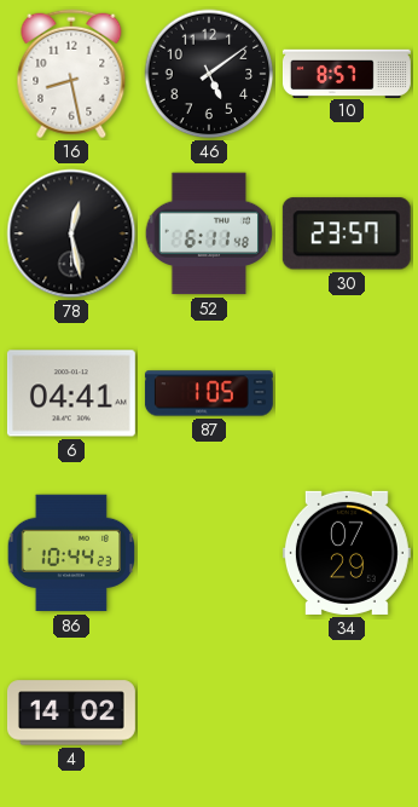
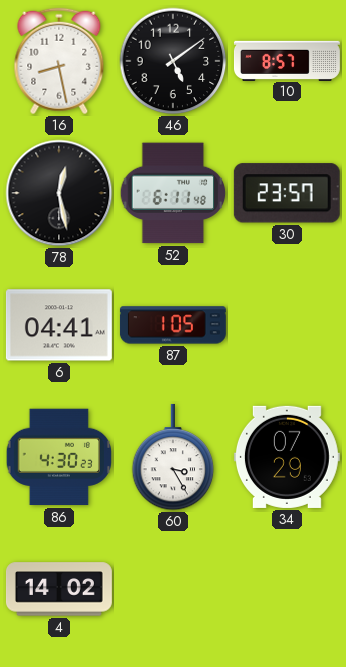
86: 10:44 -> 4:30 (59, 457)
60: none -> 3:25 (173, 457)
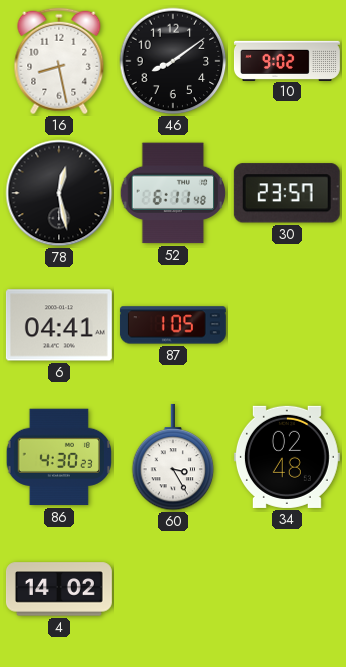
46: 5:09 -> 8:09 (173, 61)
10: 8:57 -> 9:02 (287, 60)
34: 07:29 -> 02:48 (287, 457)
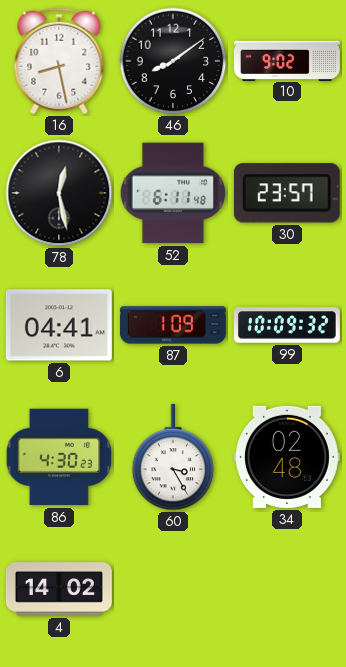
87: 1:05 -> 1:09 (173, 325)
99: none -> 10:09 (287, 325)
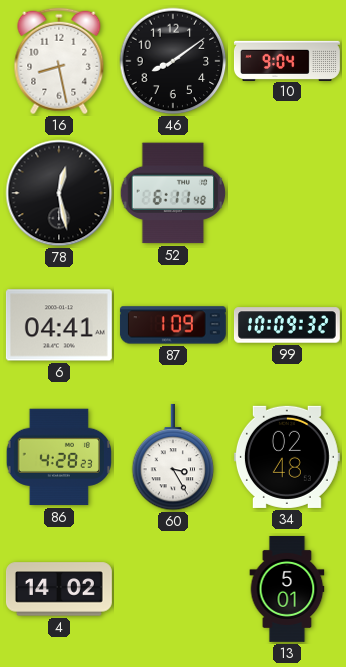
10: 9:02 -> 9:04 (287, 60)
30: 23:57 -> none (287, 193)
86: 4:30 -> 4:28 (59, 457)
13: none -> 5:01 (287, 589)
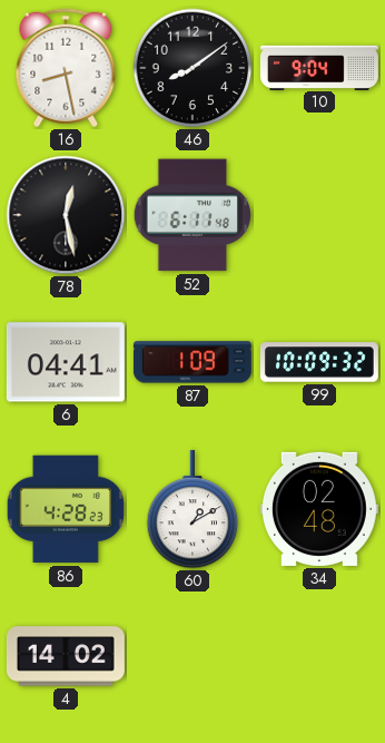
60: 3:25 -> 1:10 (192, 509)
13: 5:01 -> none (287, 589)
